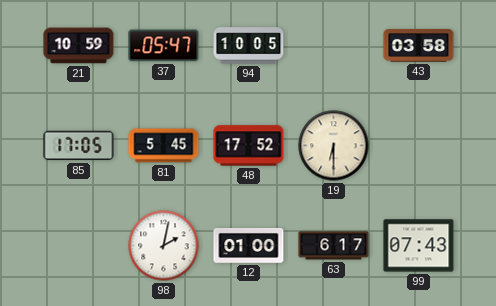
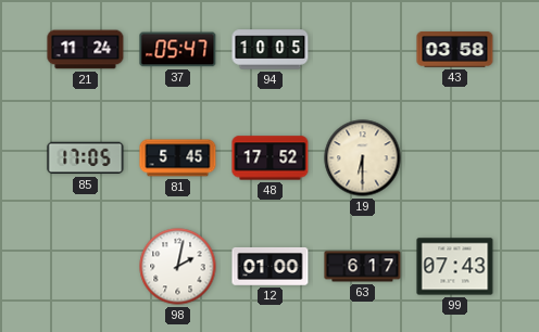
21: 10:59 -> 11:24 (86, 50)
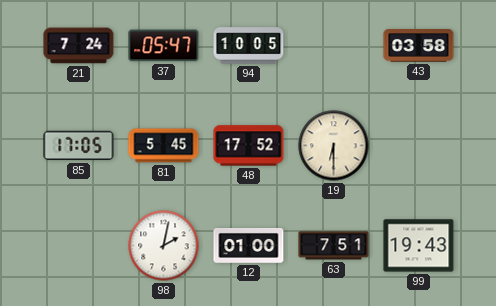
21: 11:24 -> 7:24 (79, 46)
63: 6:17 -> 7:51 (334, 246)
99: 07:43 -> 19:43 (419, 246)
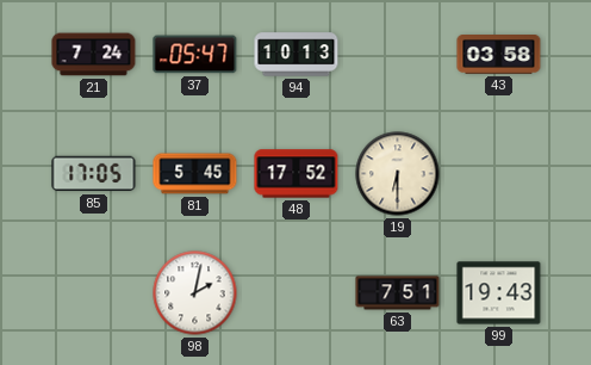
94: 10:05 -> 10:13 (297, 55)
12: 01:00 -> none (249, 245)
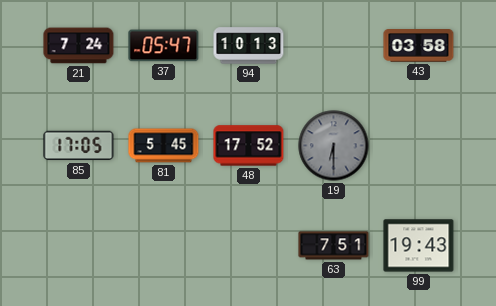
19 dial: cream -> grey (334, 146)
98: 2:02 -> none (195, 293)
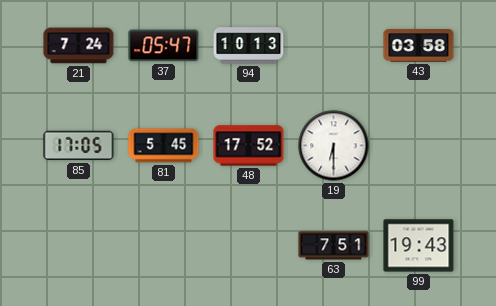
19 dial: grey -> white (334, 146)
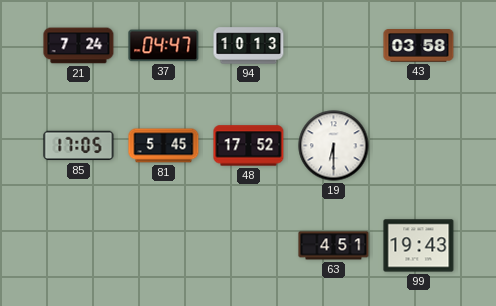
37: 05:47 -> 04:47 (164, 46)
63: 7:51 -> 4:51 (334, 246)
